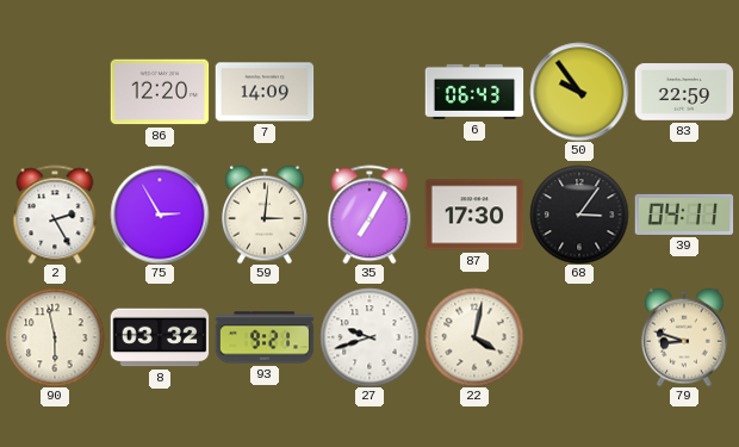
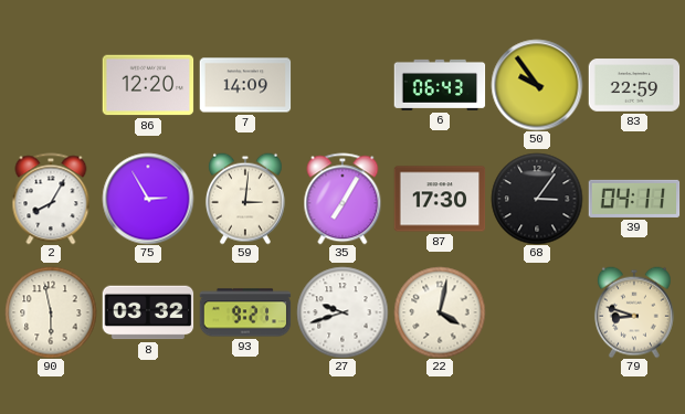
2: 2:25 -> 8:05 (51, 199)
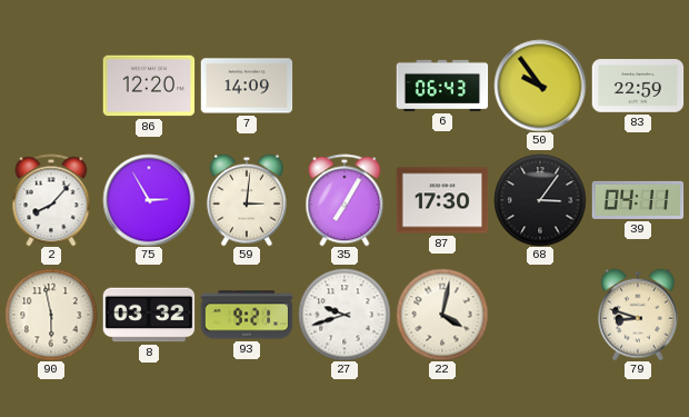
2: 8:05 -> 8:07 (51, 200)
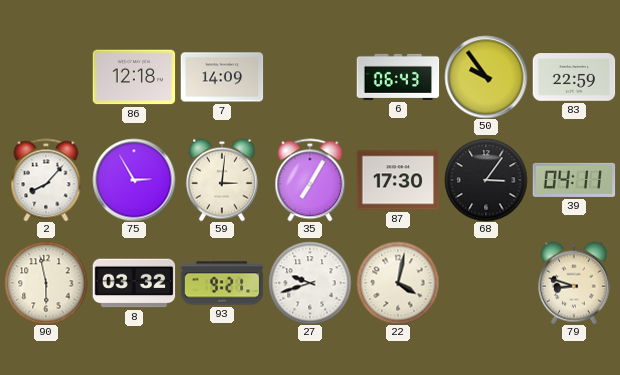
86: 12:20 -> 12:18 (134, 77)
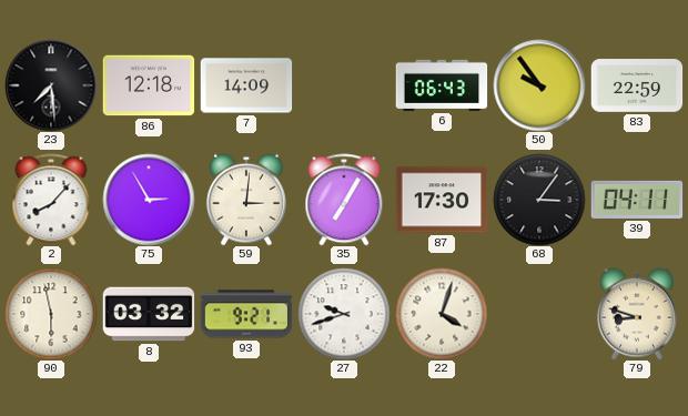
23: none -> 7:29 (51, 85)
22: 4:02 -> 4:03 (442, 314)
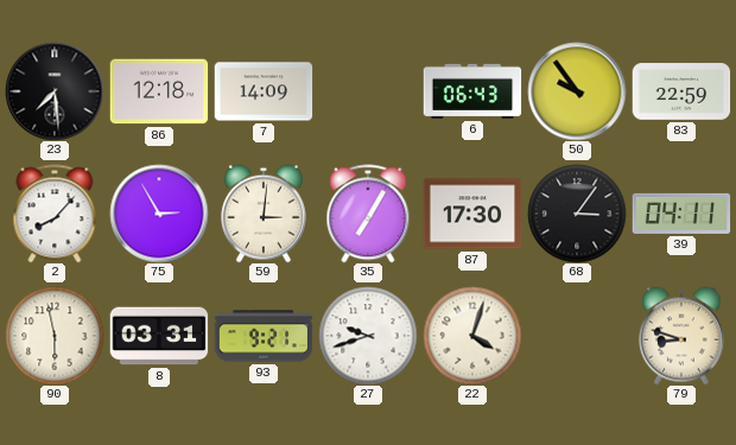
8: 03:32 -> 03:31 (159, 336)
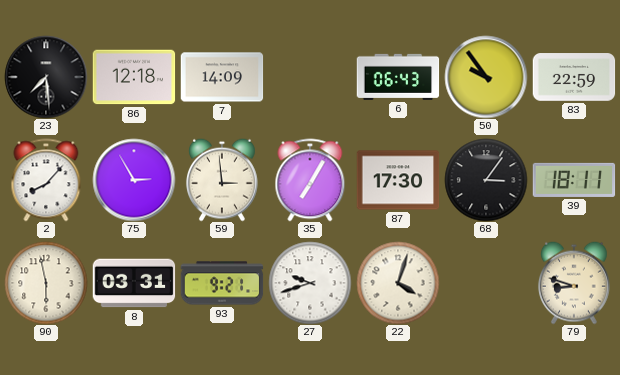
59: 3:01 -> 2:59 (222, 180)
39: 04:11 -> 18:11 (574, 180)
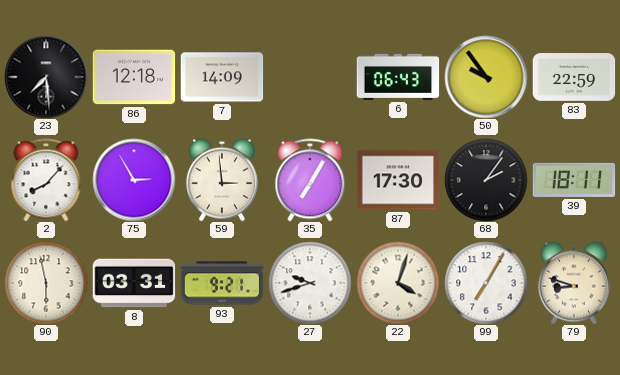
68: 3:06 -> 2:06 (486, 180)
99: none -> 7:05 (486, 283)
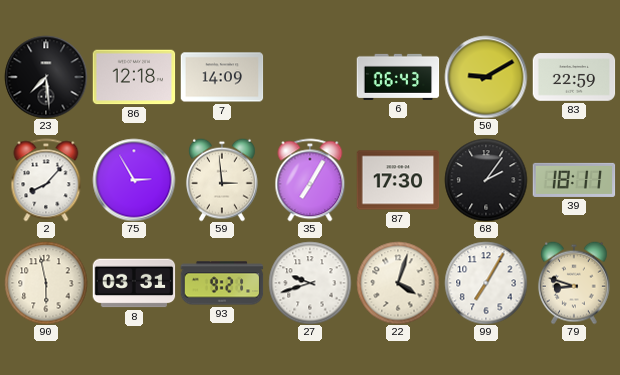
50: 9:54 -> 9:10 (486, 77)
